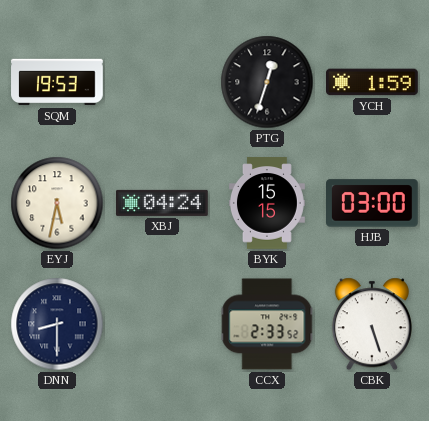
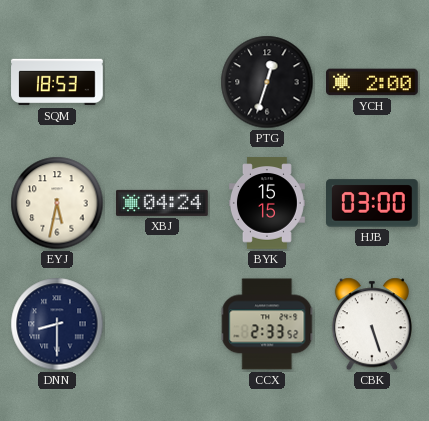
SQM: 19:53 -> 18:53 (57, 82)
YCH: 1:59 -> 2:00 (373, 82)
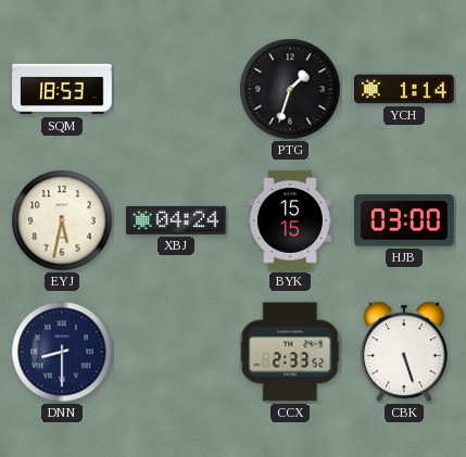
PTG: 12:33 -> 1:33 (290, 89)
YCH: 2:00 -> 1:14 (405, 89)
